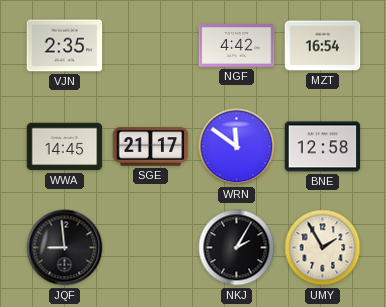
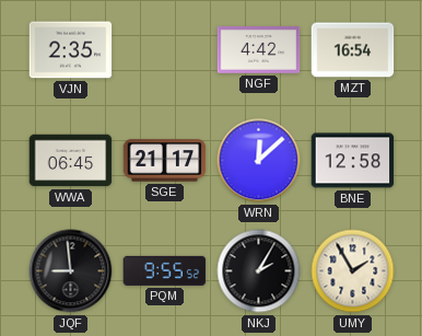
WWA: 14:45 -> 06:45 (71, 161)
WRN: 11:51 -> 12:08 (259, 161)
PQM: none -> 9:55 (165, 270)
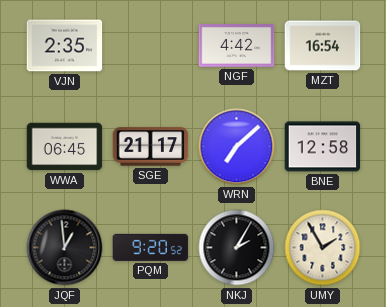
WRN: 12:08 -> 7:08 (237, 147)
JQF: 8:59 -> 12:59 (65, 248)
PQM: 9:55 -> 9:20 (151, 247)
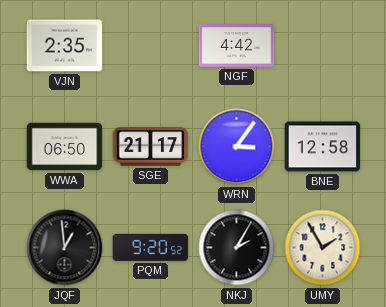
MZT: 16:54 -> none (323, 46)
WWA: 06:45 -> 06:50 (65, 147)
WRN: 7:08 -> 3:06 (237, 147)
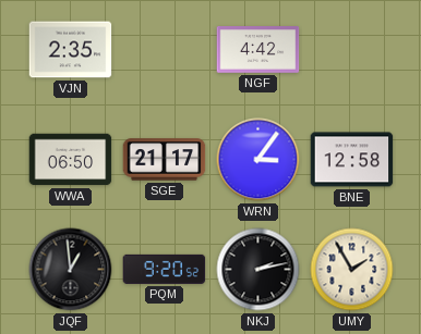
NKJ: 2:05 -> 2:13 (258, 270)
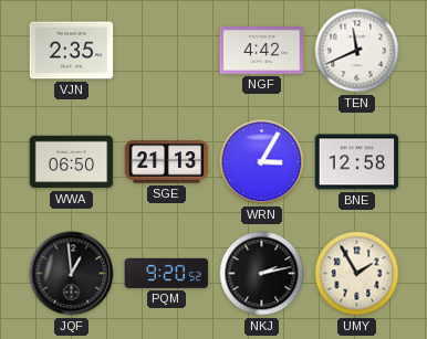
TEN: none -> 11:41 (357, 51)
SGE: 21:17 -> 21:13 (167, 162)
WRN: 3:06 -> 3:05 (262, 162)
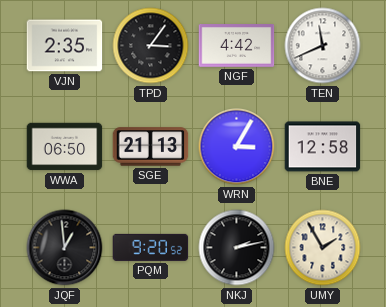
TPD: none -> 3:06 (151, 46)
